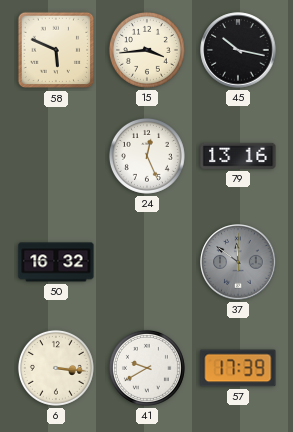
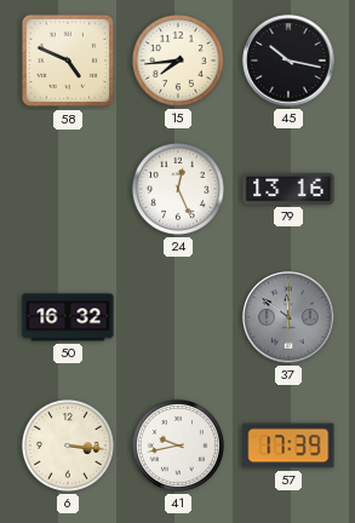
58: 5:49 -> 4:49 (68, 61)
15: 3:44 -> 7:44 (178, 61)
41: 9:40 -> 9:43 (178, 446)
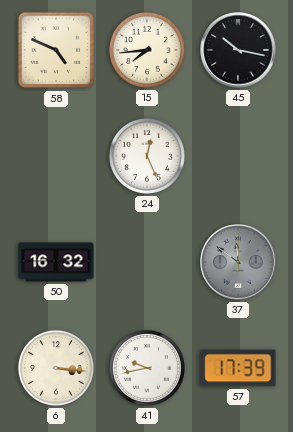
79: 13:16 -> none (288, 189)
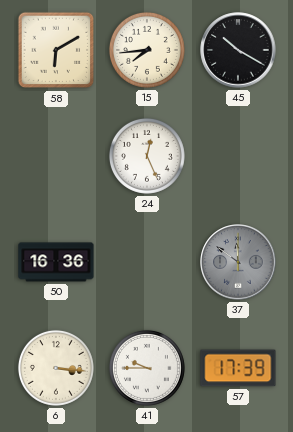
58: 4:49 -> 6:10 (56, 50)
45: 10:17 -> 10:20 (238, 50)
50: 16:32 -> 16:36 (56, 262)
41: 9:43 -> 9:45 (147, 368)
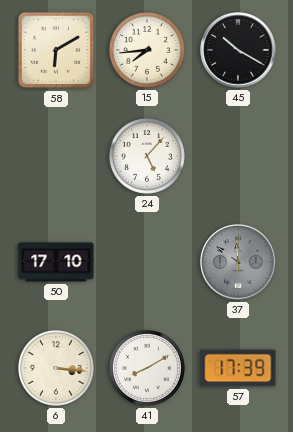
24: 12:26 -> 5:07 (147, 156)
50: 16:36 -> 17:10 (56, 262)
41: 9:45 -> 8:10 (147, 368)
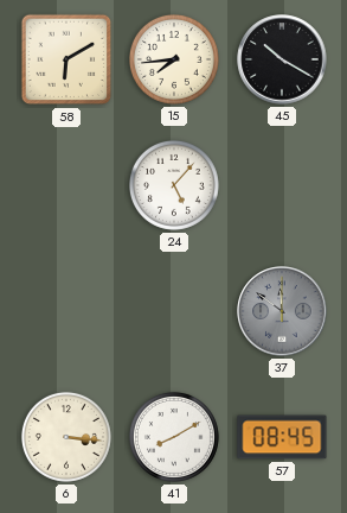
50: 17:10 -> none (56, 262)
57: 17:39 -> 08:45 (282, 437)
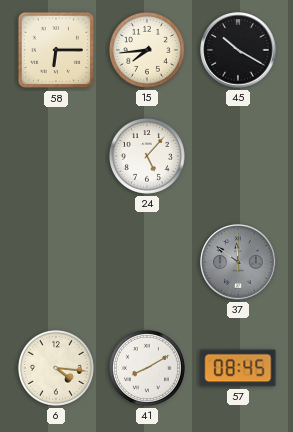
58: 6:10 -> 6:15 (56, 50)
6: 3:16 -> 4:16 (56, 368)
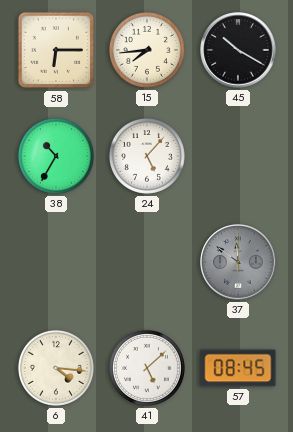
38: none -> 10:35 (56, 156)
41: 8:10 -> 5:08 (147, 368)
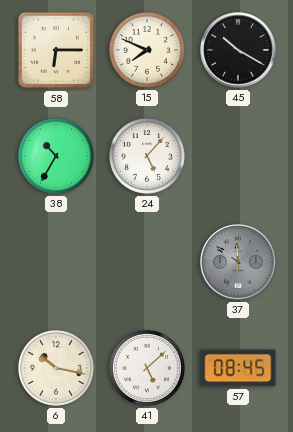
15: 7:44 -> 7:49 (147, 50)
6: 4:16 -> 10:17 (56, 368)
